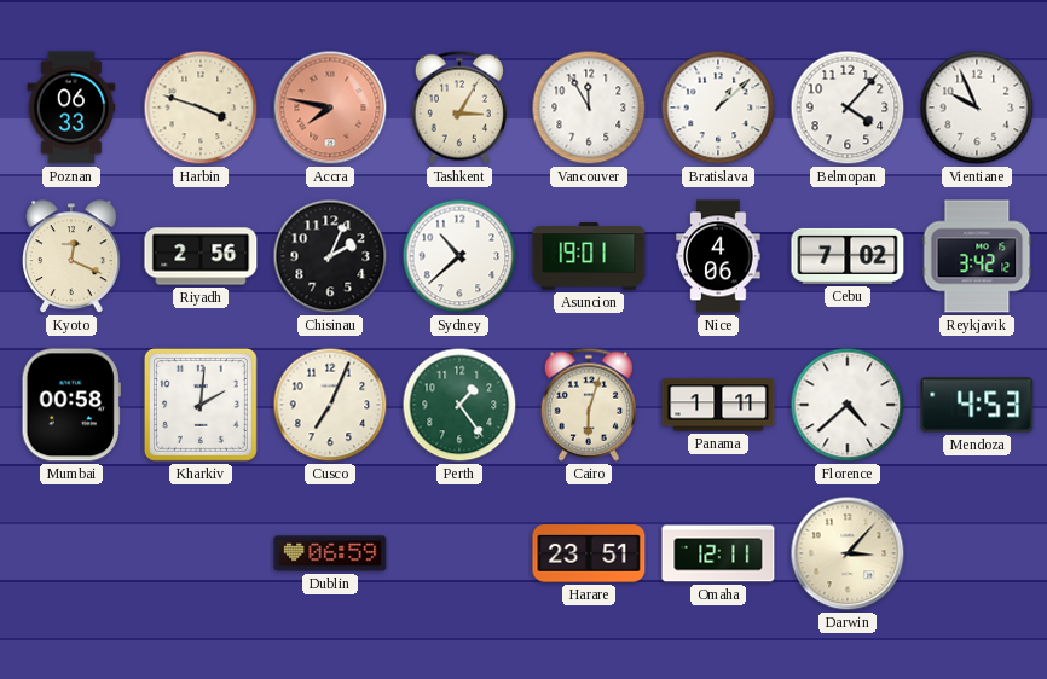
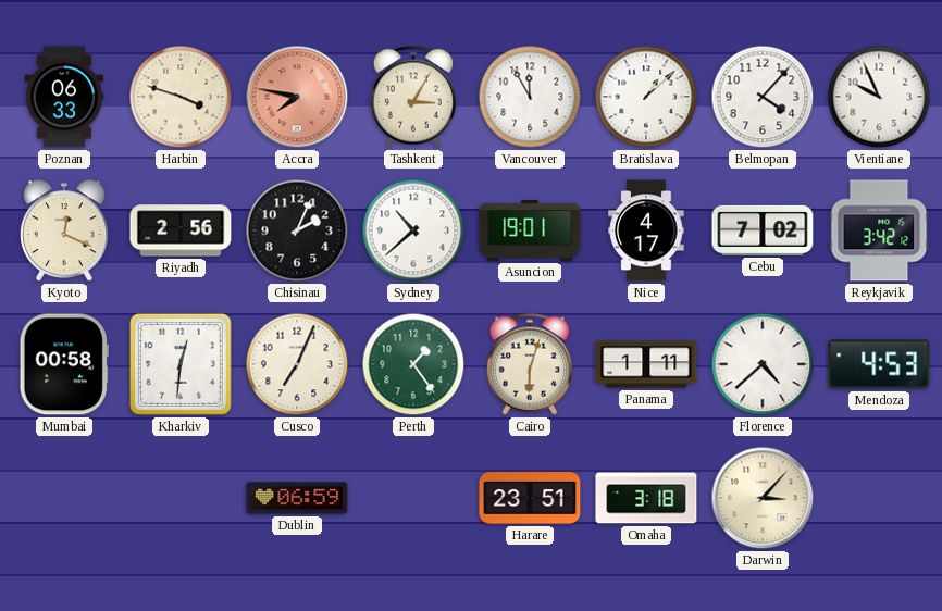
Nice: 4:06 -> 4:17 (646, 230)
Kharkiv: 2:01 -> 12:31 (181, 364)
Omaha: 12:11 -> 3:18 (646, 498)
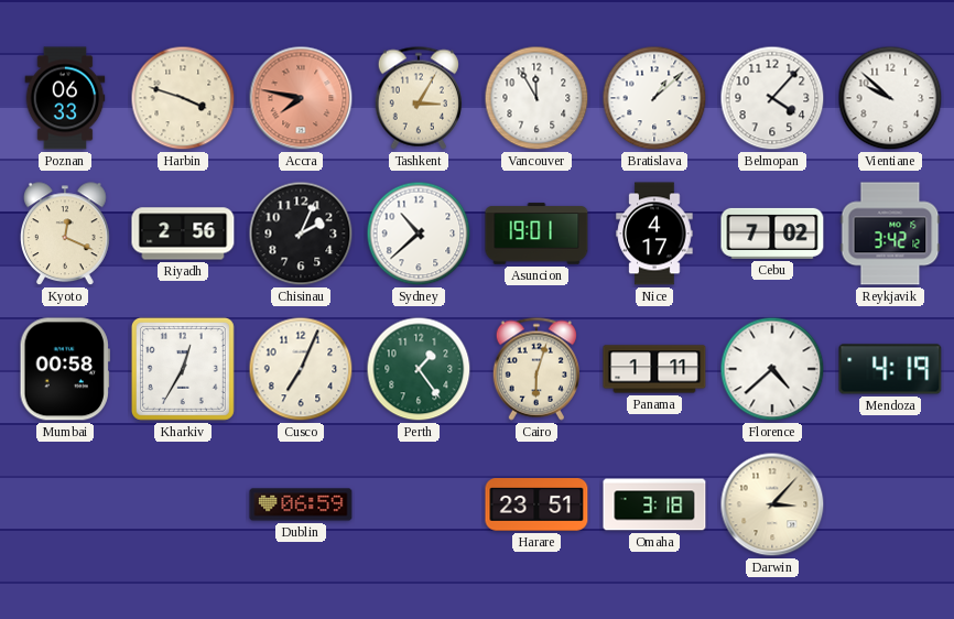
Vientiane: 9:56 -> 9:52 (890, 98)
Kharkiv: 12:31 -> 12:35 (183, 369)
Mendoza: 4:53 -> 4:19 (890, 369)
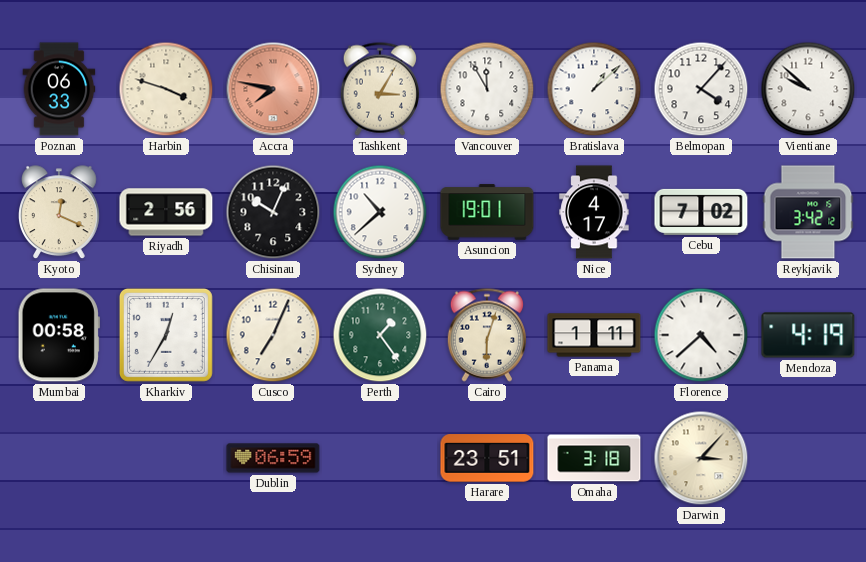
Chisinau: 2:04 -> 10:04 (273, 212)
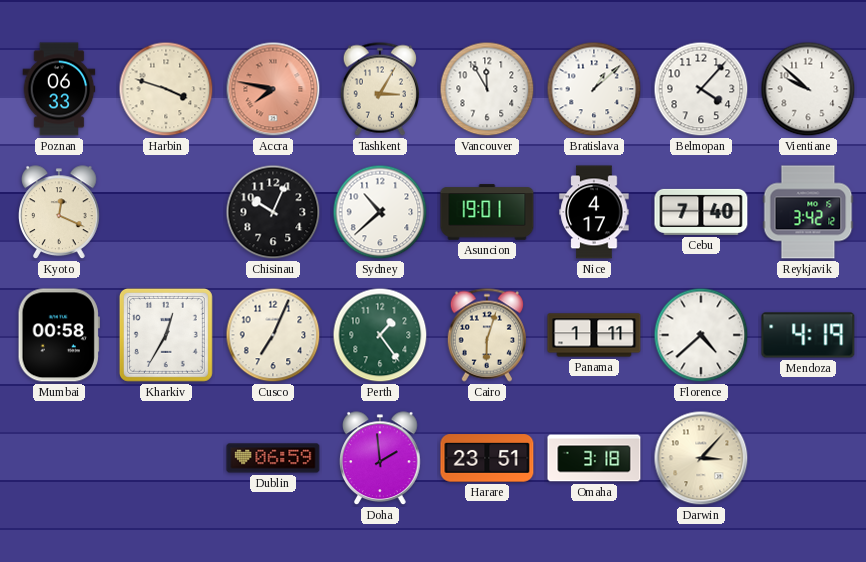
Riyadh: 2:56 -> none (166, 212)
Cebu: 7:02 -> 7:40 (701, 212)
Doha: none -> 1:59 (381, 459)
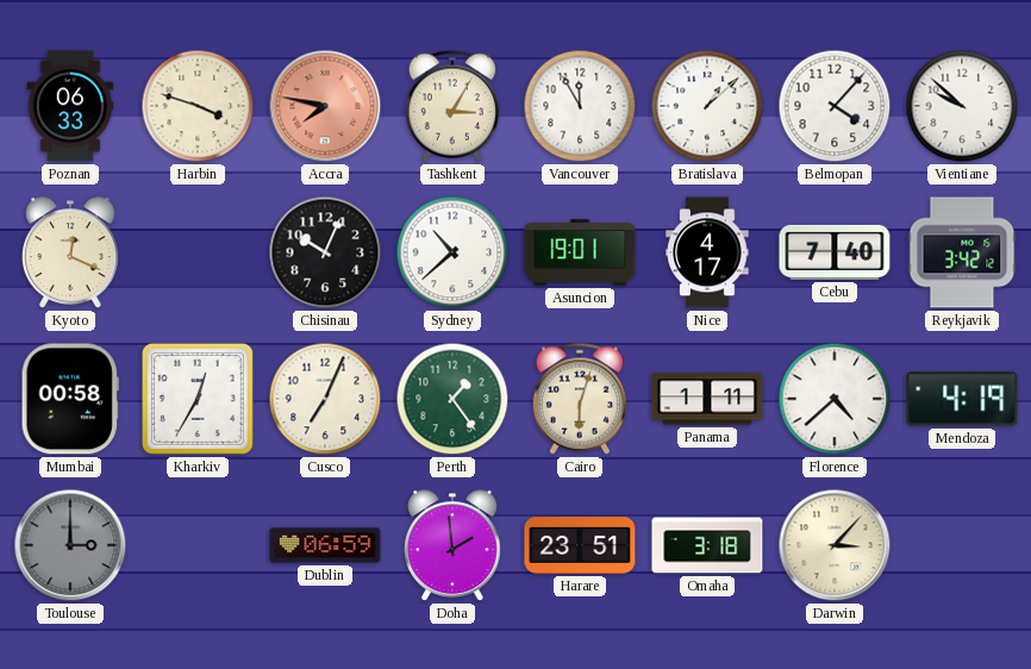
Toulouse: none -> 3:00 (70, 545)
